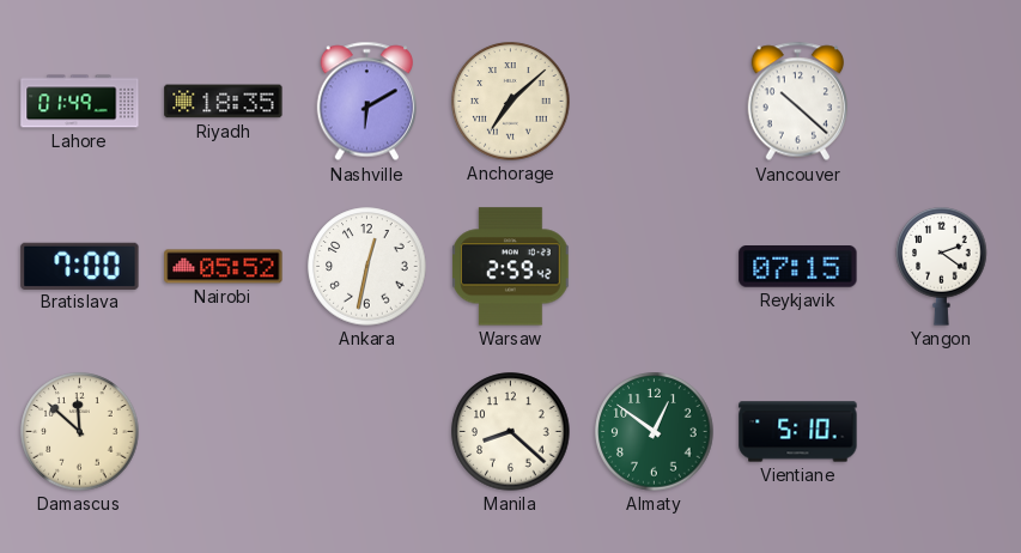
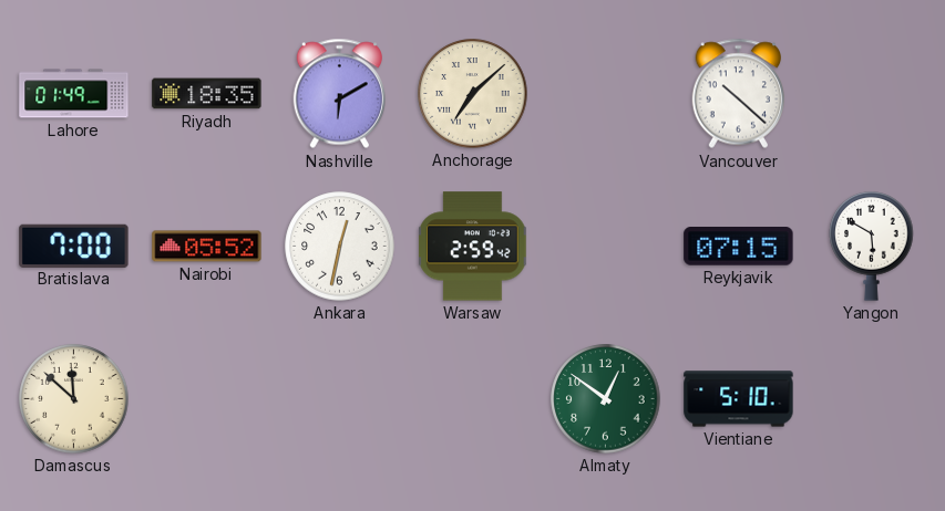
Yangon: 2:21 -> 5:50 (872, 247)
Manila: 8:22 -> none (511, 432)
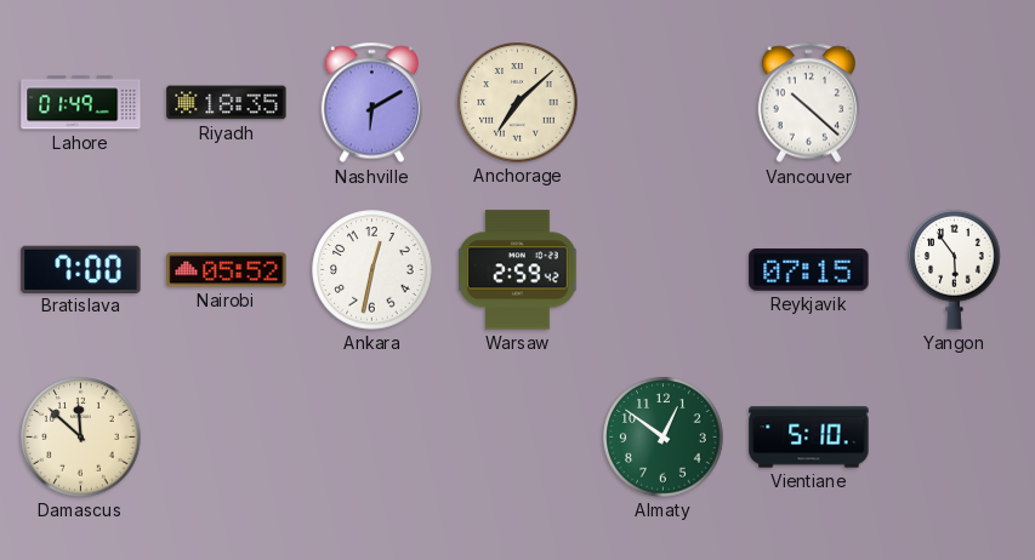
Yangon: 5:50 -> 5:54 (955, 270)
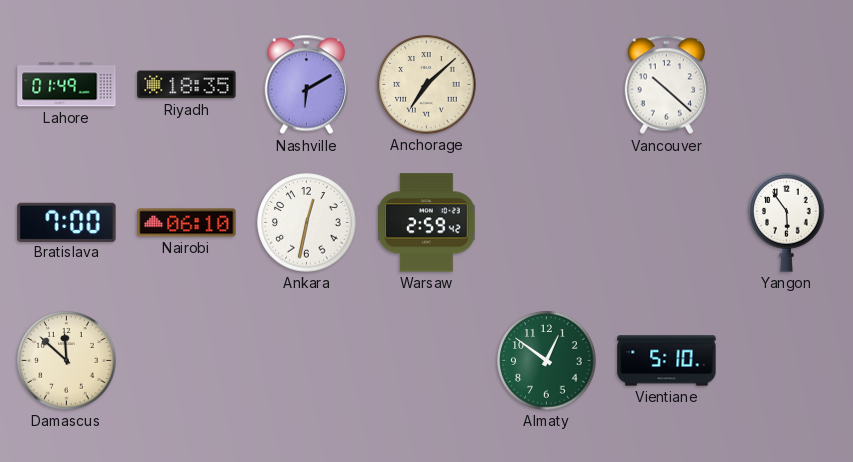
Nairobi: 05:52 -> 06:10 (187, 223)
Reykjavik: 07:15 -> none (809, 270)
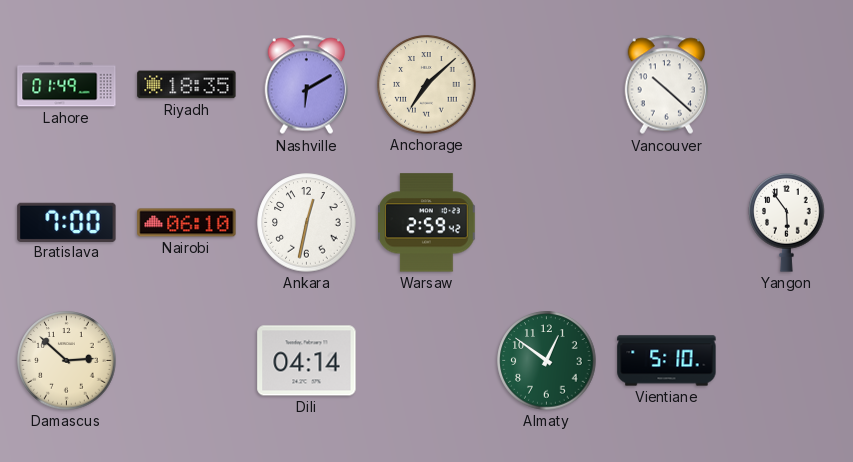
Damascus: 11:52 -> 2:52 (67, 361)
Dili: none -> 04:14 (307, 361)
